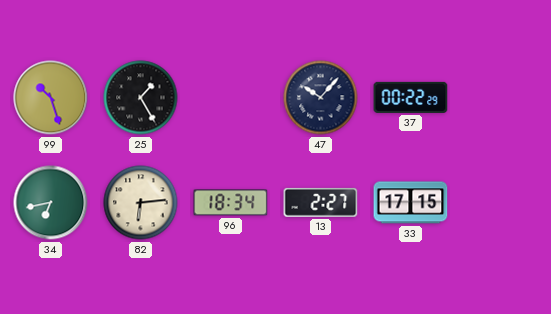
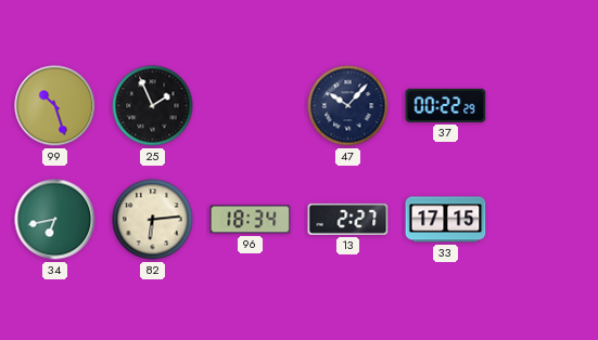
25: 1:25 -> 1:56 (153, 106)
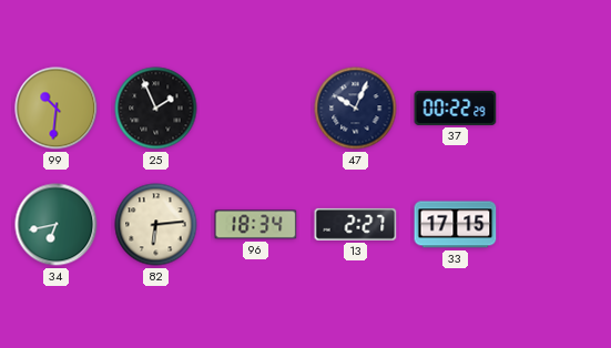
99: 10:27 -> 10:31 (57, 109)
47: 10:07 -> 10:04 (356, 109)
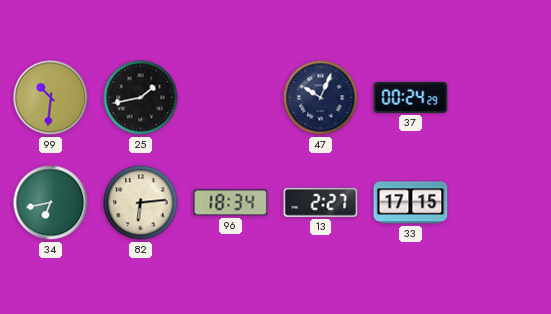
25: 1:56 -> 1:43 (141, 98)
37: 00:22 -> 00:24 (411, 97)
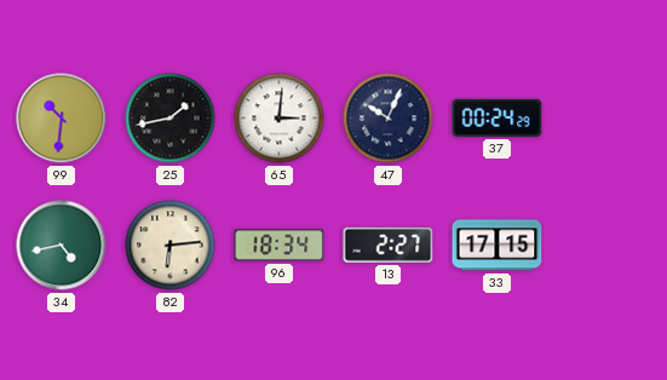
65: none -> 3:01 (280, 119)
34: 6:43 -> 4:43 (62, 246)
